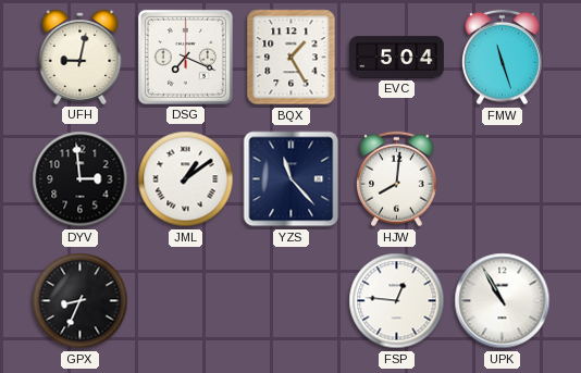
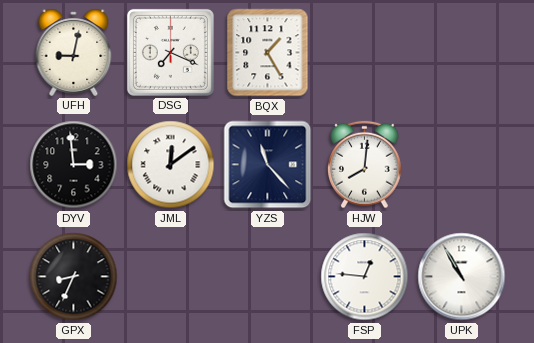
EVC: 5:04 -> none (397, 58)
FMW: 11:27 -> none (503, 58)
JML: 1:09 -> 12:09 (171, 165)
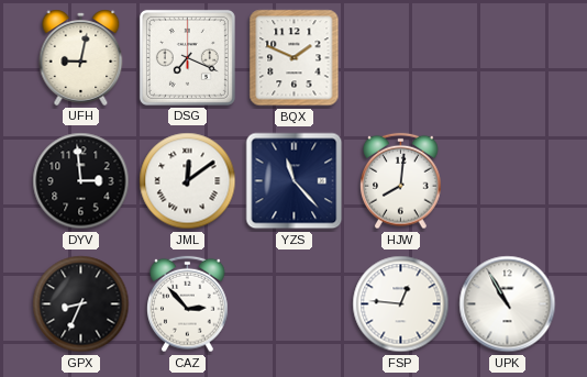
BQX: 1:25 -> 1:49 (295, 58)
CAZ: none -> 2:53 (188, 304)
